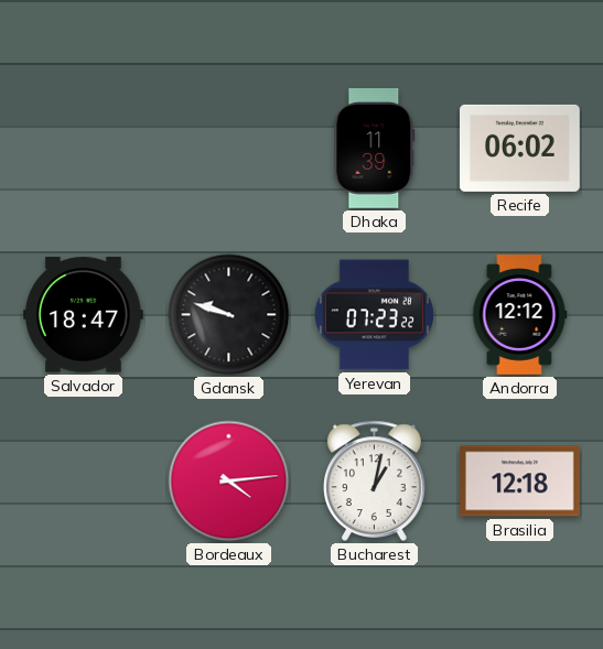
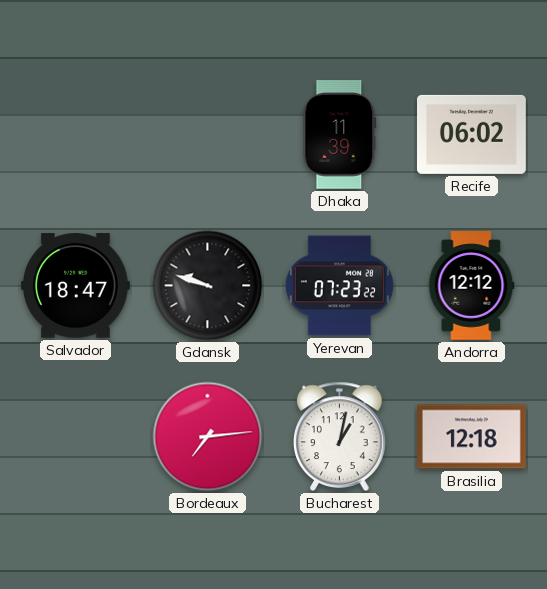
Bordeaux: 4:14 -> 7:14 (208, 437)
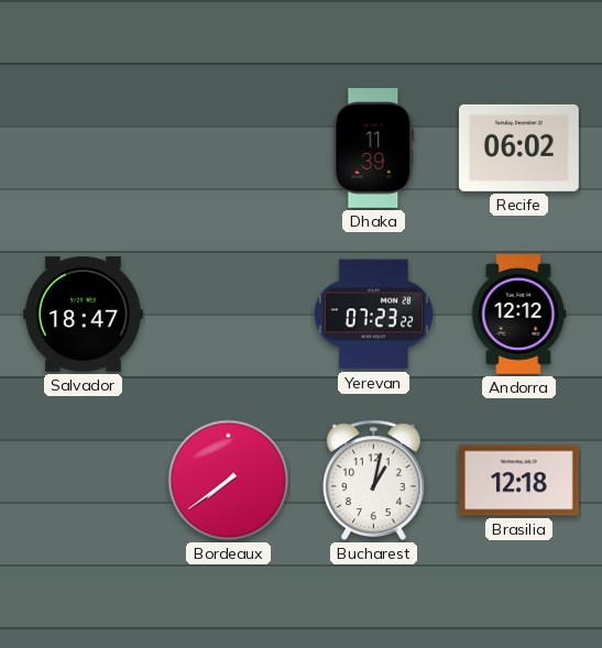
Gdansk: 9:48 -> none (208, 286)
Bordeaux: 7:14 -> 7:39 (229, 481)
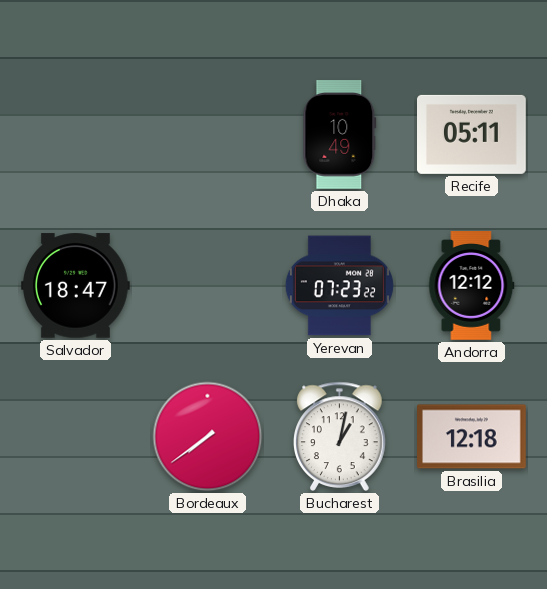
Dhaka: 11:39 -> 10:49 (340, 135)
Recife: 06:02 -> 05:11 (472, 134)
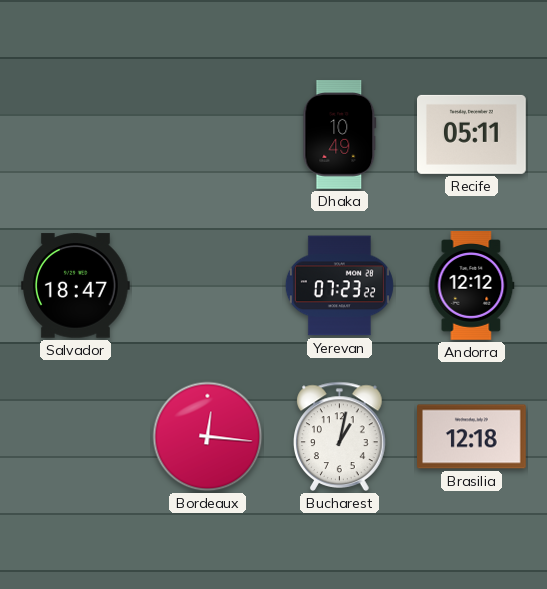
Bordeaux: 7:39 -> 12:16 (208, 437)
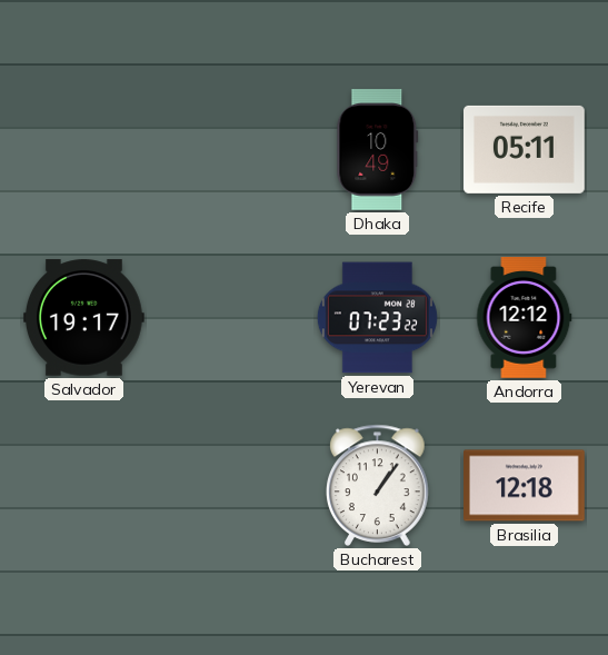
Salvador: 18:47 -> 19:17 (84, 318)
Bordeaux: 12:16 -> none (208, 437)
Bucharest: 1:02 -> 1:06 (378, 485)
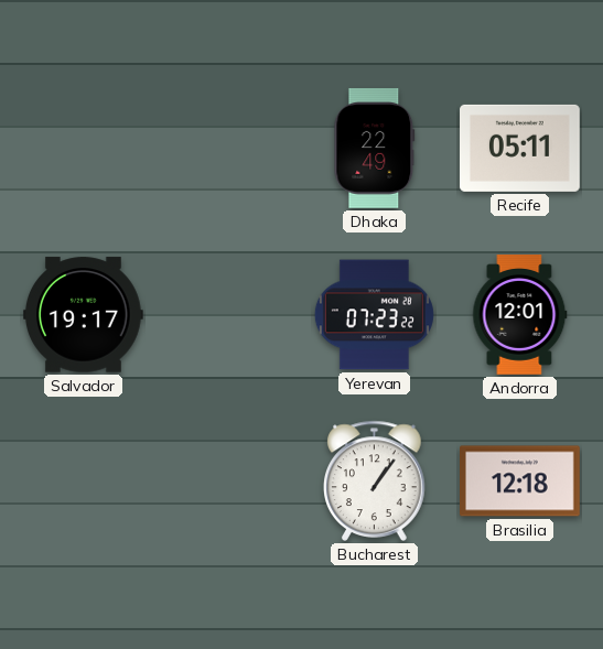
Dhaka: 10:49 -> 22:49 (375, 149)
Andorra: 12:12 -> 12:01 (520, 315)
